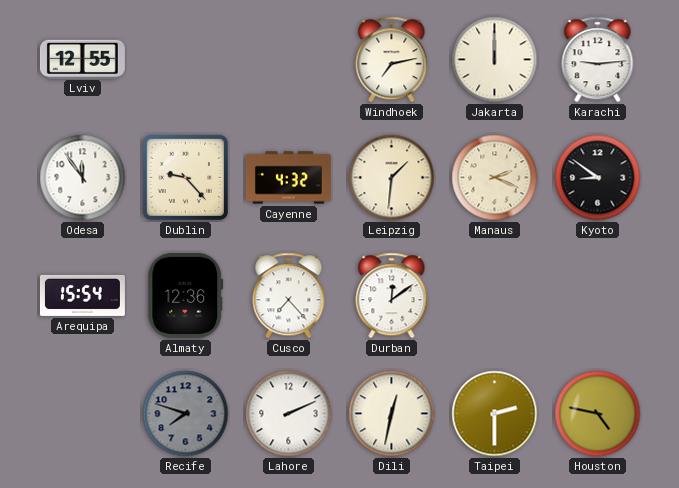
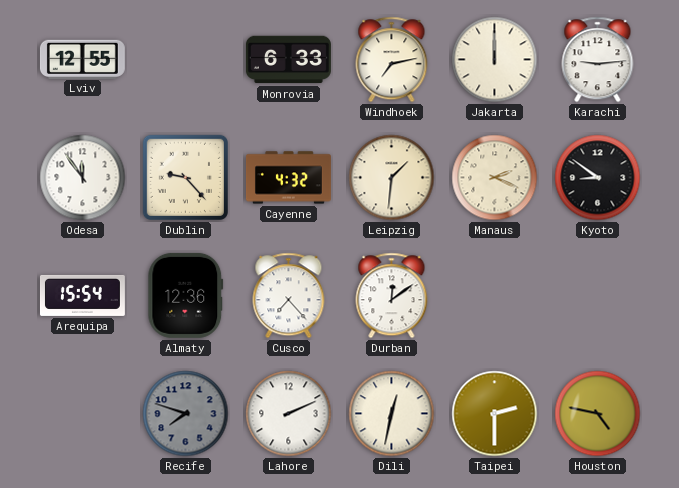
Monrovia: none -> 6:33 (288, 60)
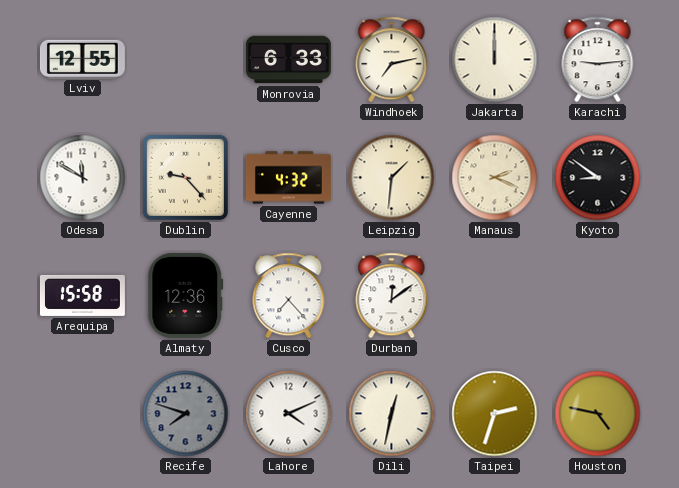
Odesa: 11:54 -> 11:50 (83, 178)
Arequipa: 15:54 -> 15:58 (82, 295)
Lahore: 2:11 -> 4:11 (289, 414)
Taipei: 2:30 -> 2:33 (495, 414)
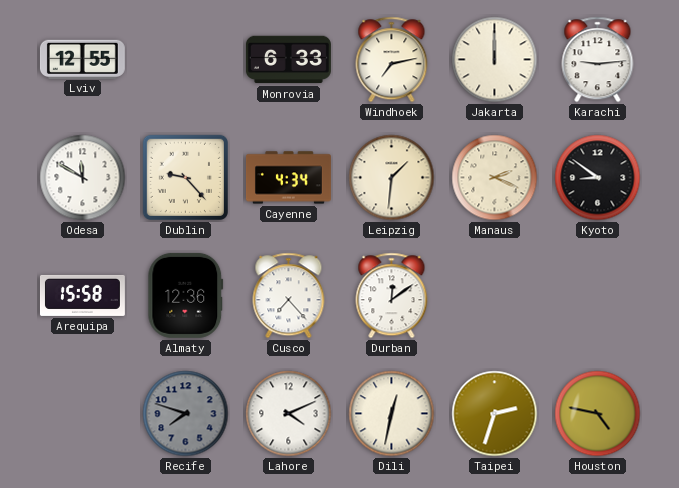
Cayenne: 4:32 -> 4:34 (288, 178)
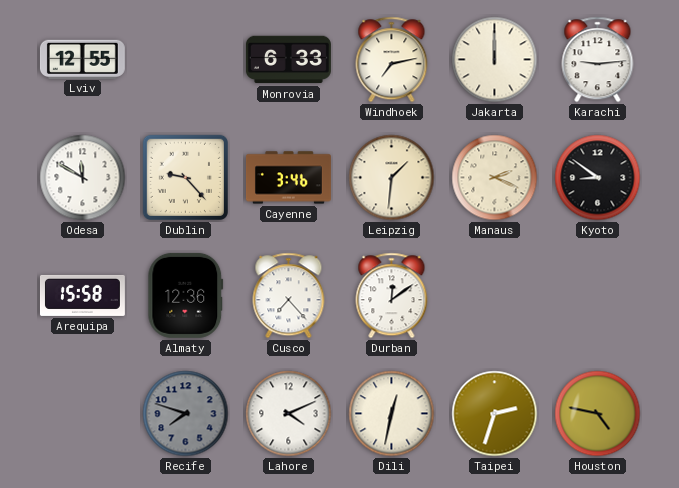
Cayenne: 4:34 -> 3:46 (288, 178)
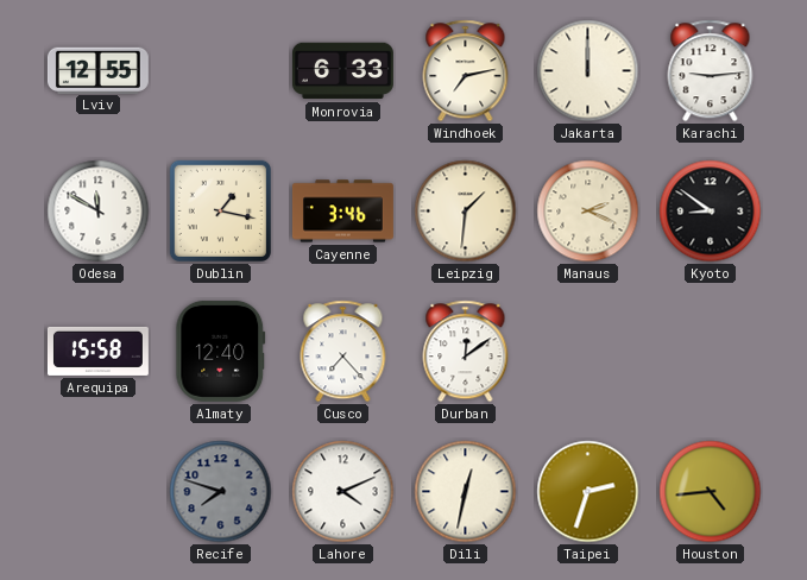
Dublin: 9:23 -> 1:17 (220, 210)
Almaty: 12:36 -> 12:40 (221, 351)
Houston: 4:47 -> 4:44 (711, 492)
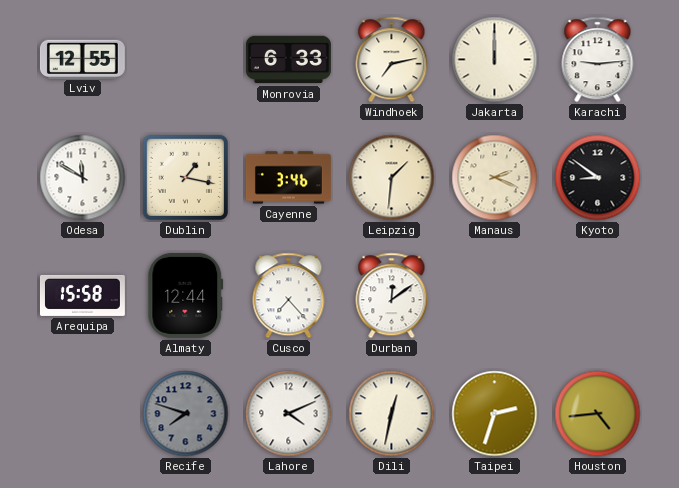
Almaty: 12:40 -> 12:44 (186, 295)
